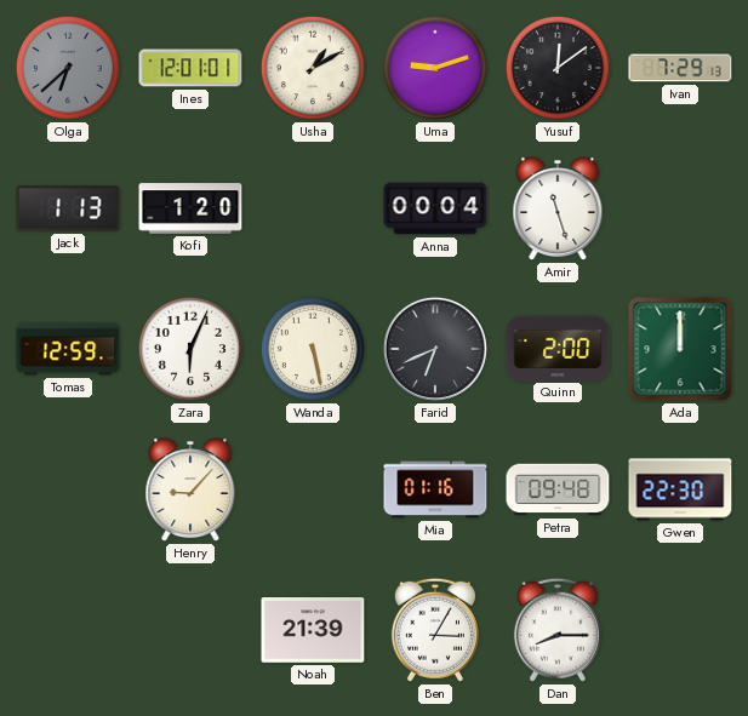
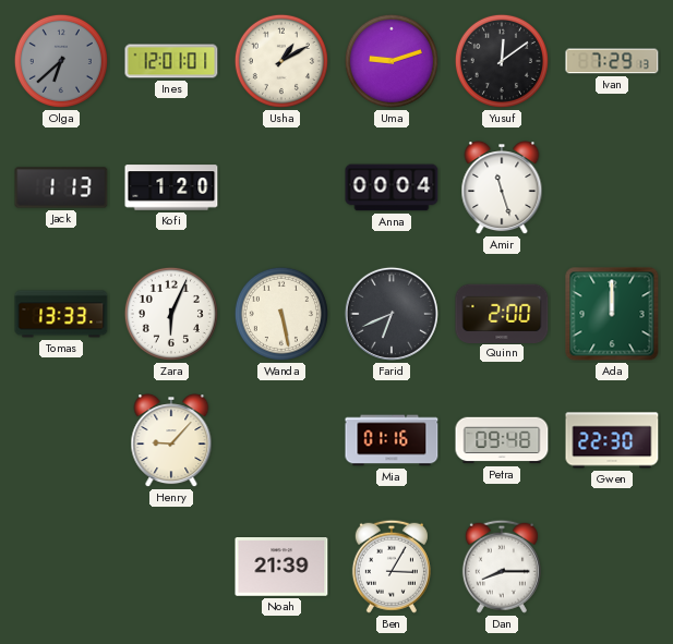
Tomas: 12:59 -> 13:33 (61, 314)
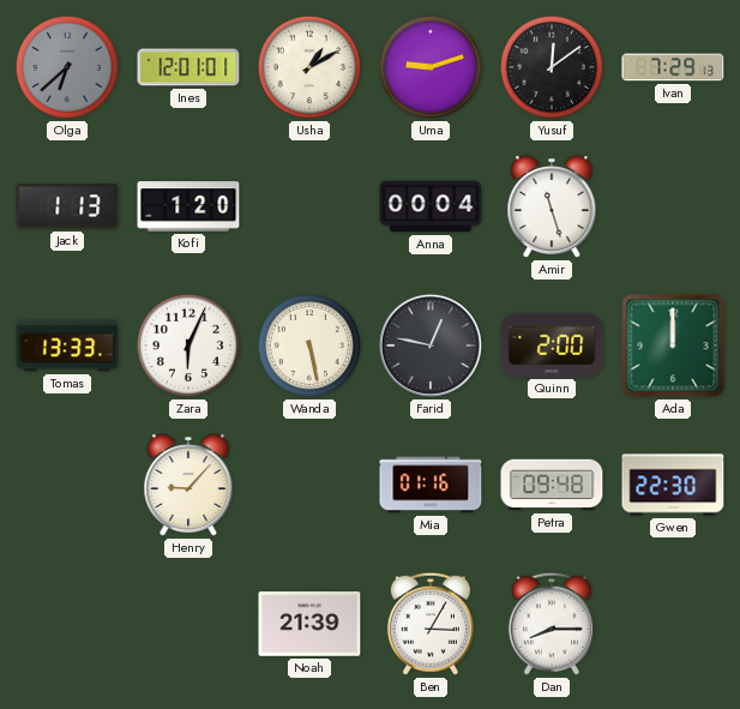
Farid: 6:41 -> 12:47 (431, 346)
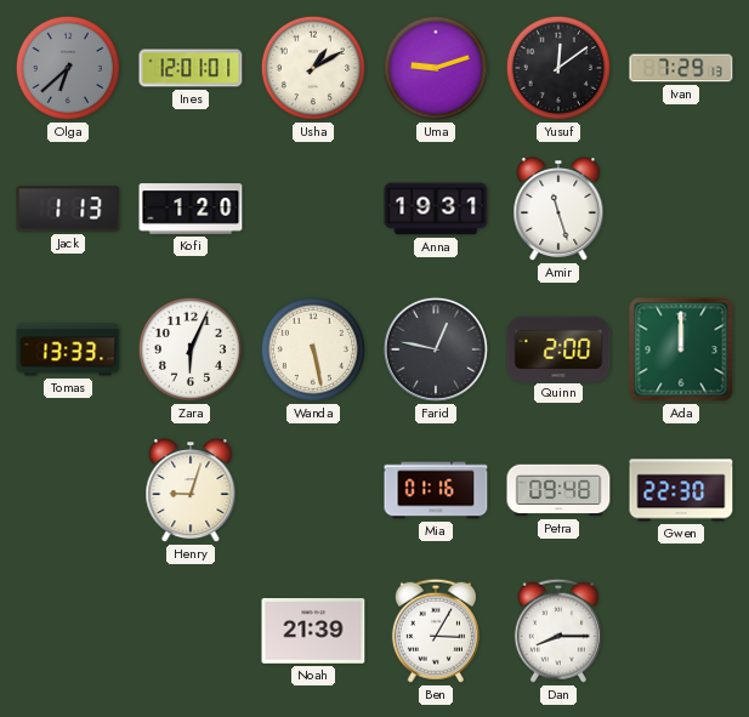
Anna: 00:04 -> 19:31 (436, 209)
Henry: 9:07 -> 9:03 (191, 491)
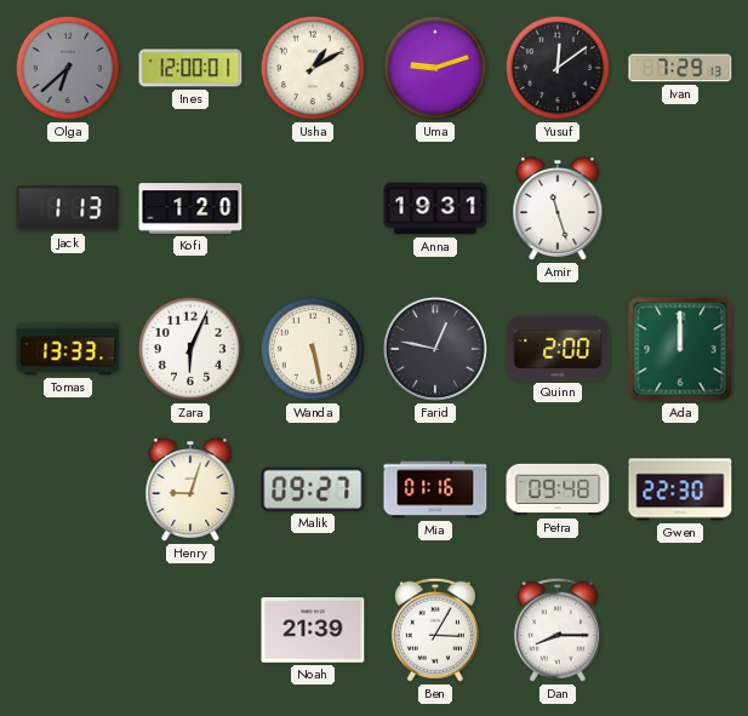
Ines: 12:01 -> 12:00 (190, 68)
Malik: none -> 09:27 (313, 489)
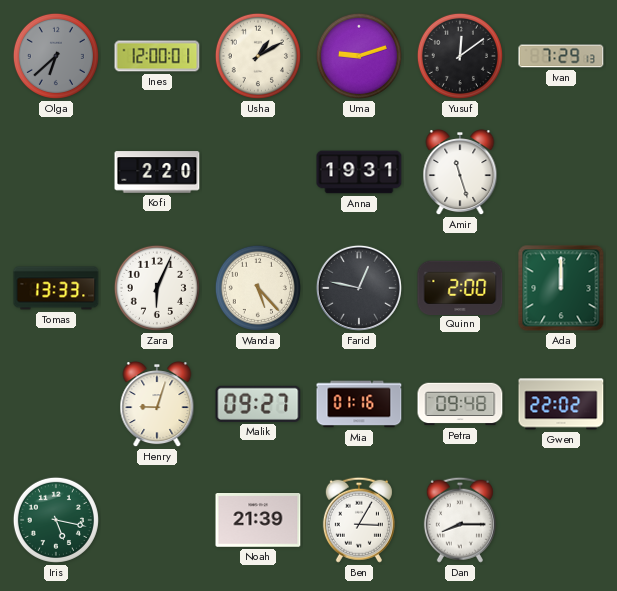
Jack: 1:13 -> none (68, 208)
Kofi: 1:20 -> 2:20 (157, 172)
Wanda: 5:28 -> 5:23 (258, 288)
Gwen: 22:30 -> 22:02 (561, 404)
Iris: none -> 5:17 (56, 520)
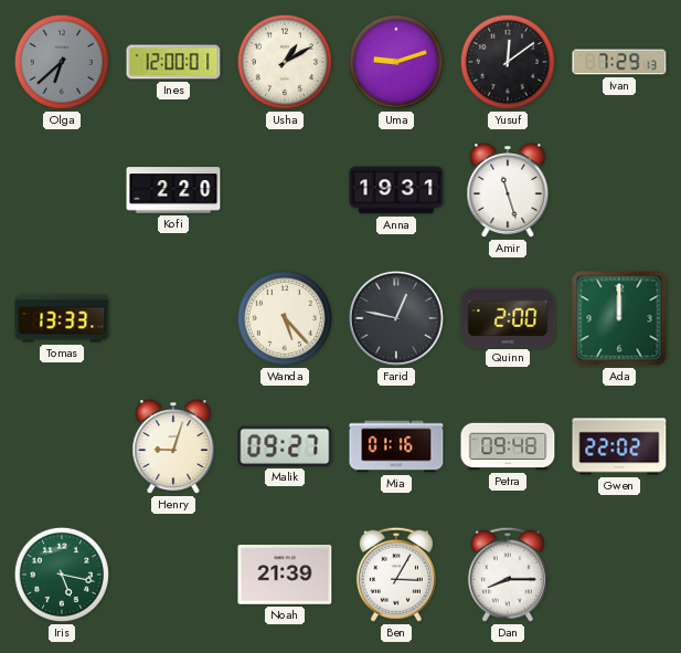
Zara: 6:04 -> none (157, 288)
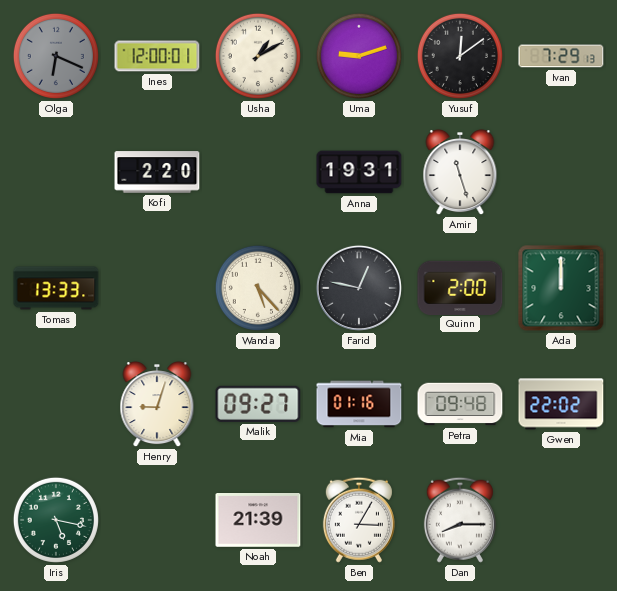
Olga: 6:38 -> 6:19 (56, 56)
